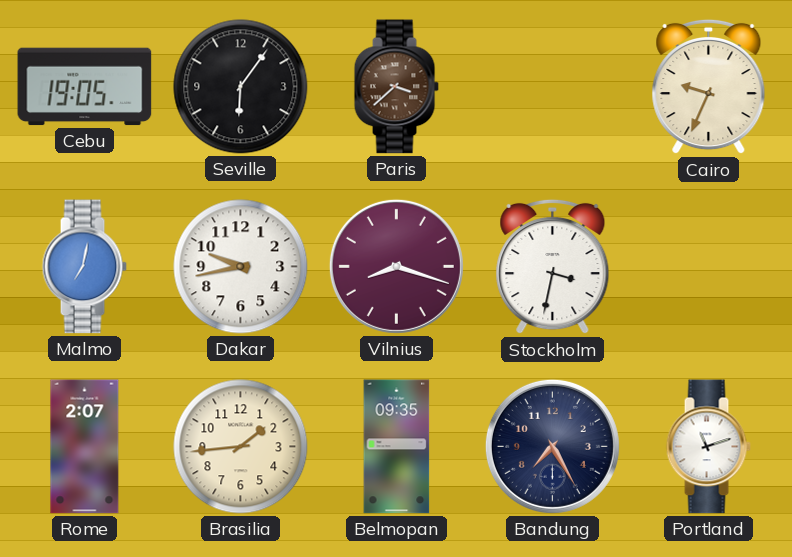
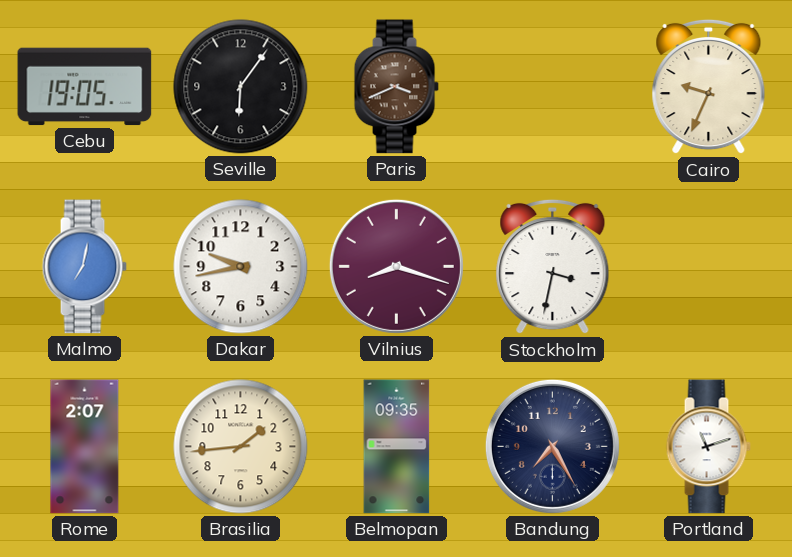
Paris: 3:38 -> 3:41 (396, 87)
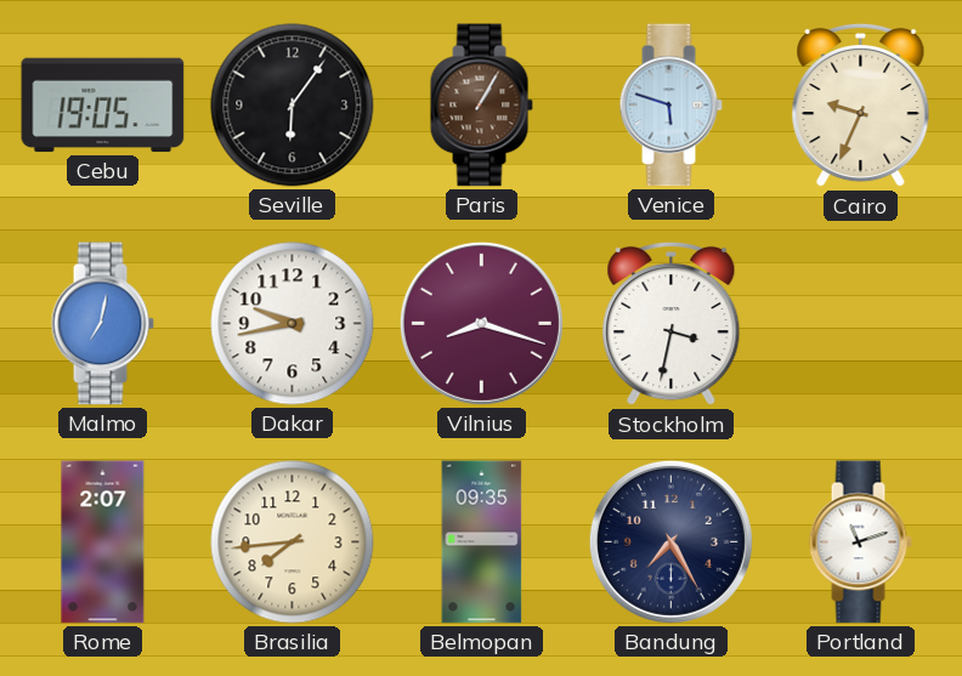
Paris: 3:41 -> 1:05 (481, 106)
Venice: none -> 5:48 (670, 106)
Brasilia: 1:44 -> 7:44 (293, 542)
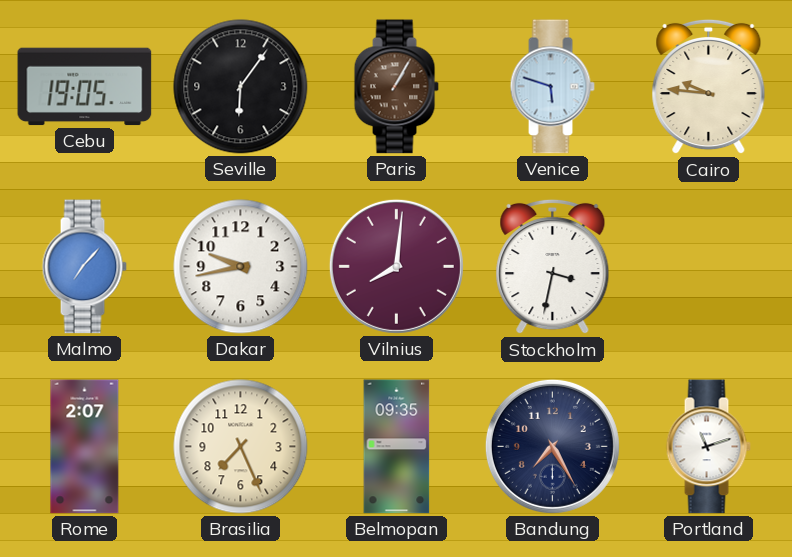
Cairo: 9:34 -> 9:46 (709, 87)
Malmo: 7:02 -> 7:07 (84, 267)
Vilnius: 8:18 -> 8:01 (396, 266)
Brasilia: 7:44 -> 7:26 (241, 447)
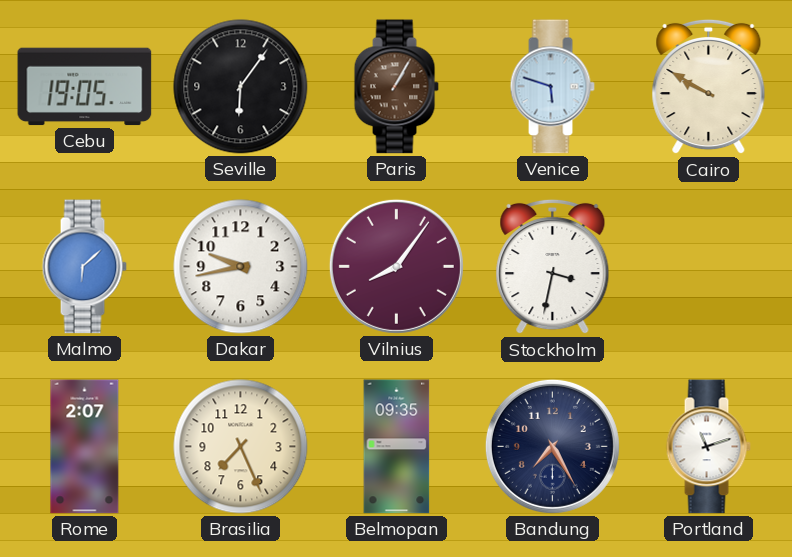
Cairo: 9:46 -> 9:50 (709, 87)
Malmo: 7:07 -> 6:08 (84, 267)
Vilnius: 8:01 -> 8:06 (396, 266)
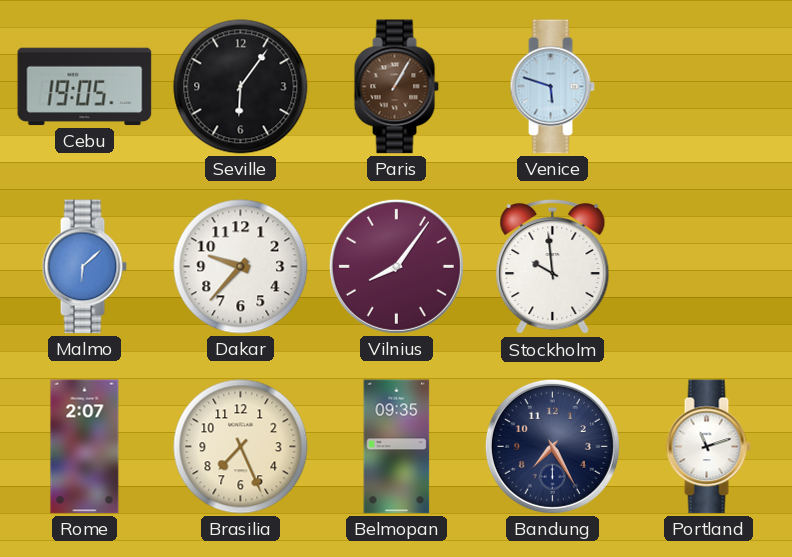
Cairo: 9:50 -> none (709, 87)
Dakar: 9:43 -> 9:37 (241, 267)
Stockholm: 3:32 -> 9:59 (553, 267)
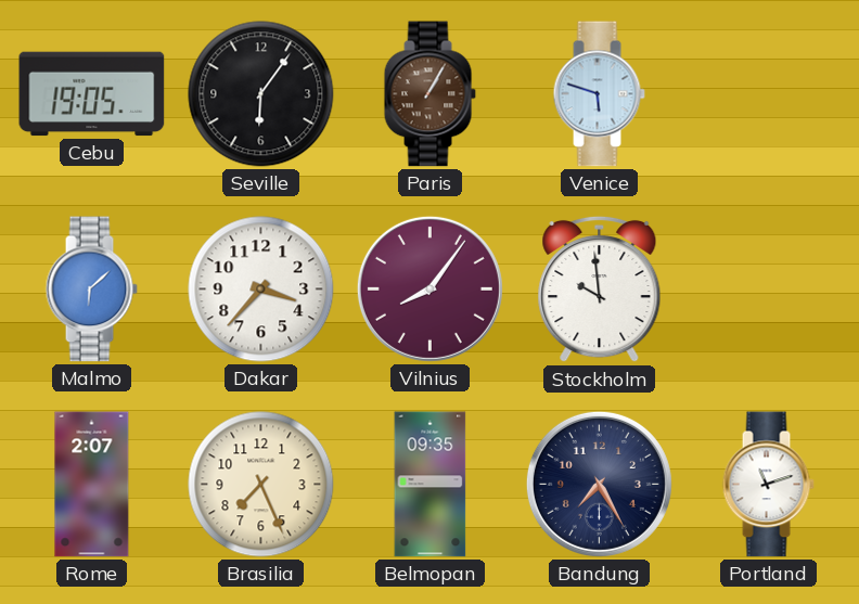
Dakar: 9:37 -> 3:37 (261, 290)
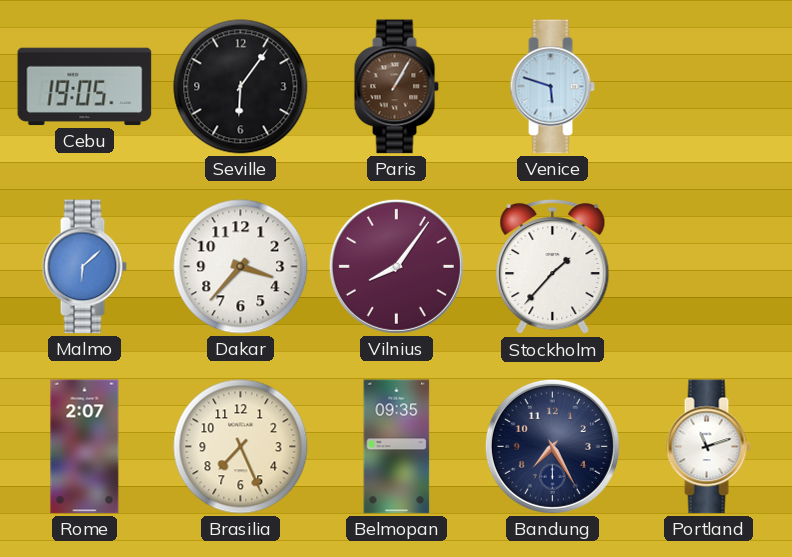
Stockholm: 9:59 -> 1:37 (553, 267)
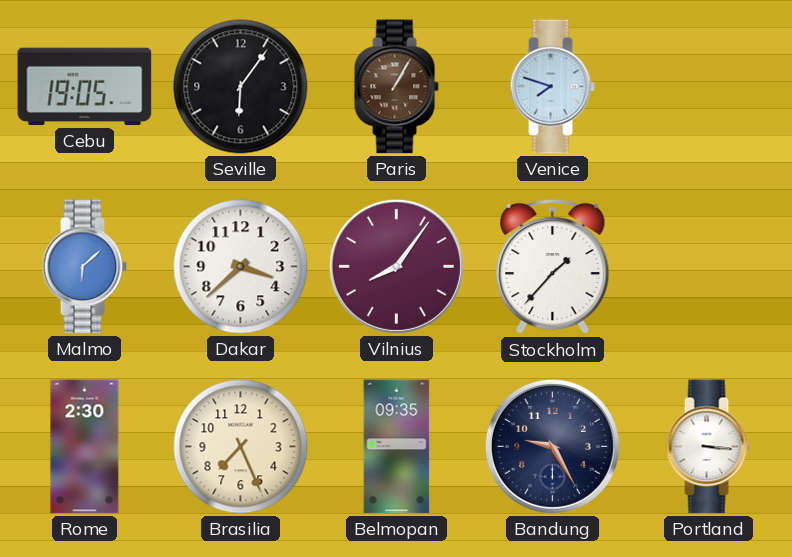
Venice: 5:48 -> 7:48 (552, 87)
Dakar: 3:37 -> 3:38 (241, 267)
Rome: 2:07 -> 2:30 (85, 447)
Bandung: 7:25 -> 9:25 (552, 446)
Portland: 11:12 -> 3:16 (708, 447)
